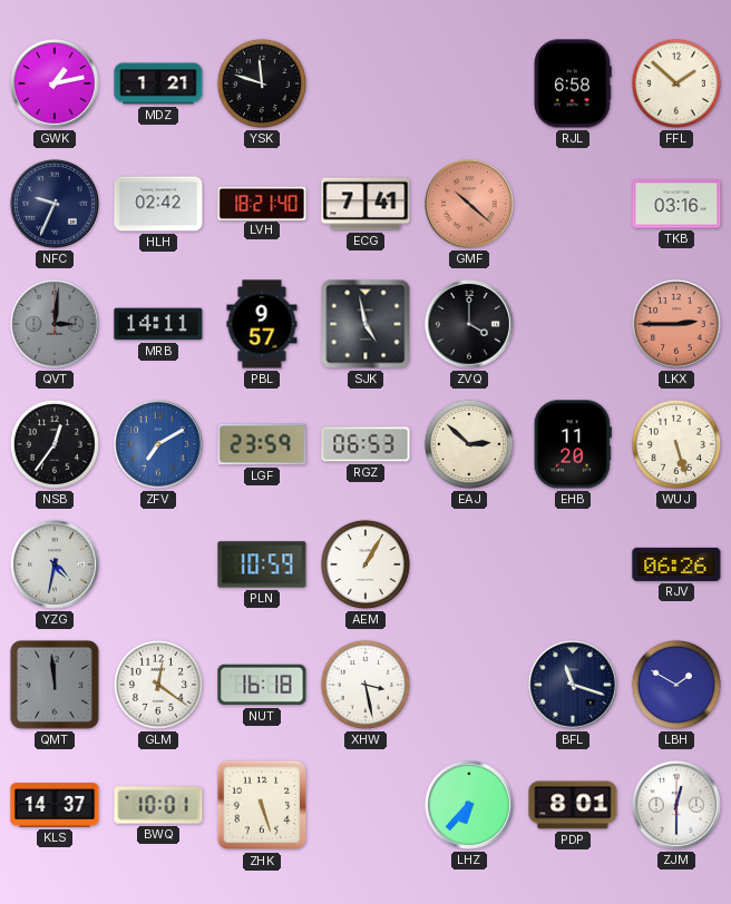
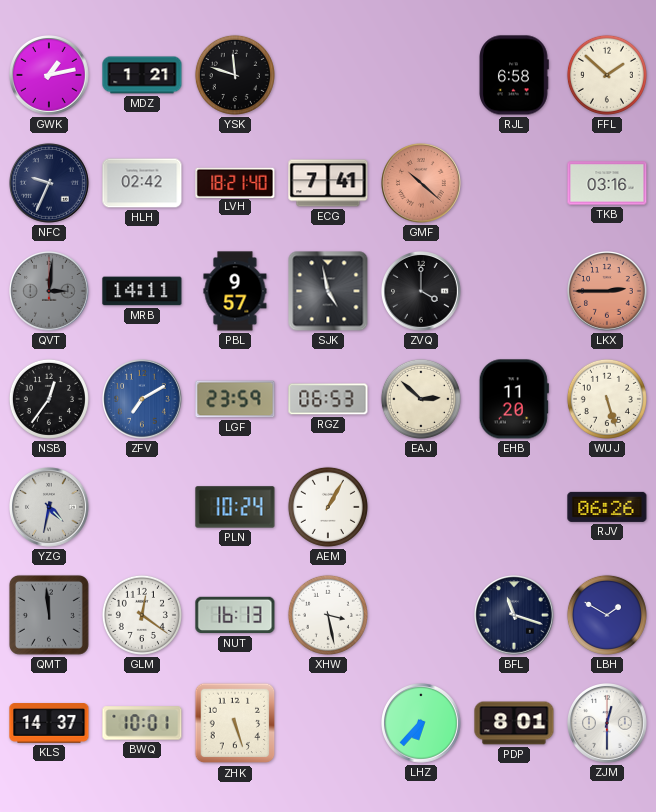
PLN: 10:59 -> 10:24 (235, 507)
NUT: 16:18 -> 16:13 (235, 615)
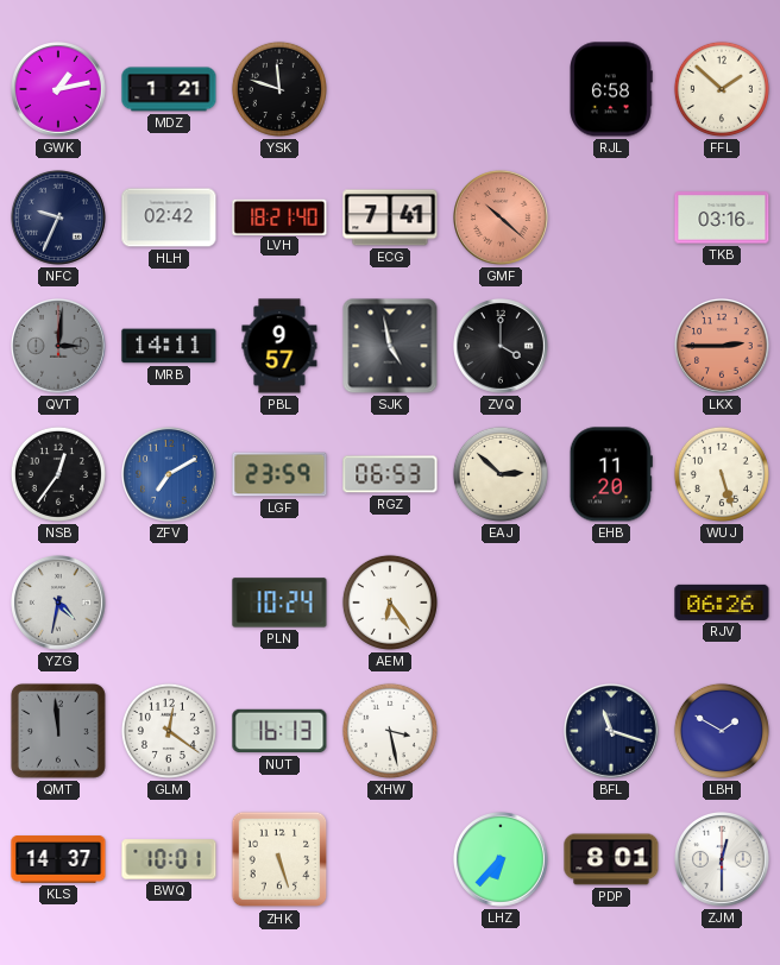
AEM: 1:05 -> 6:24 (390, 603)
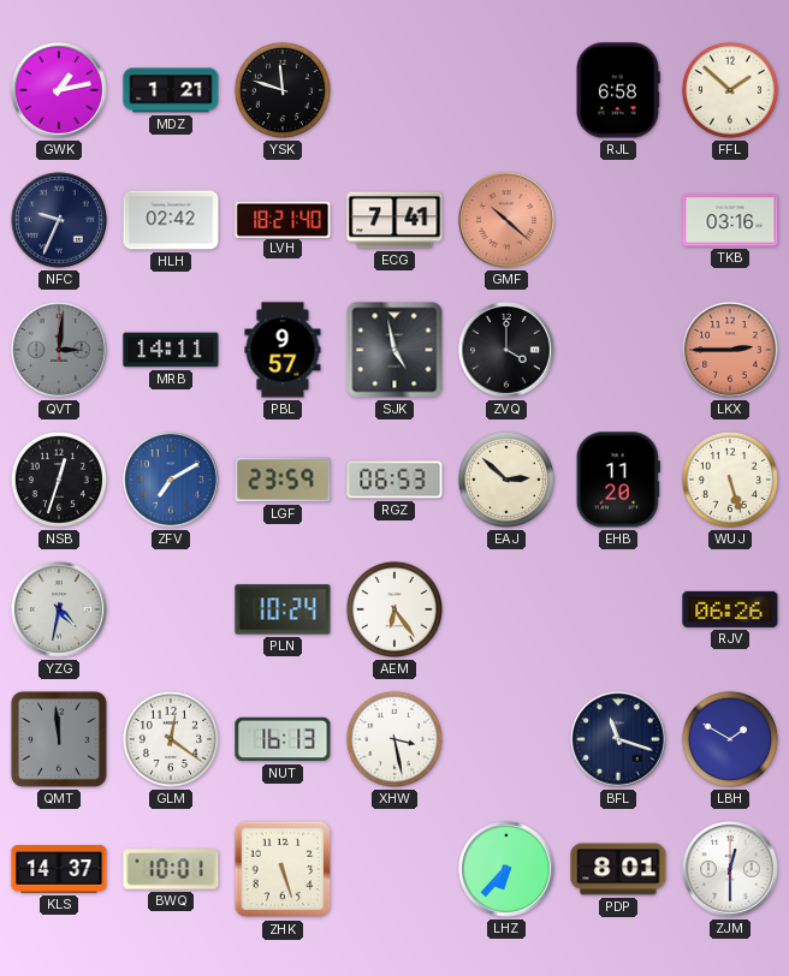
NSB: 12:36 -> 12:33 (59, 480)
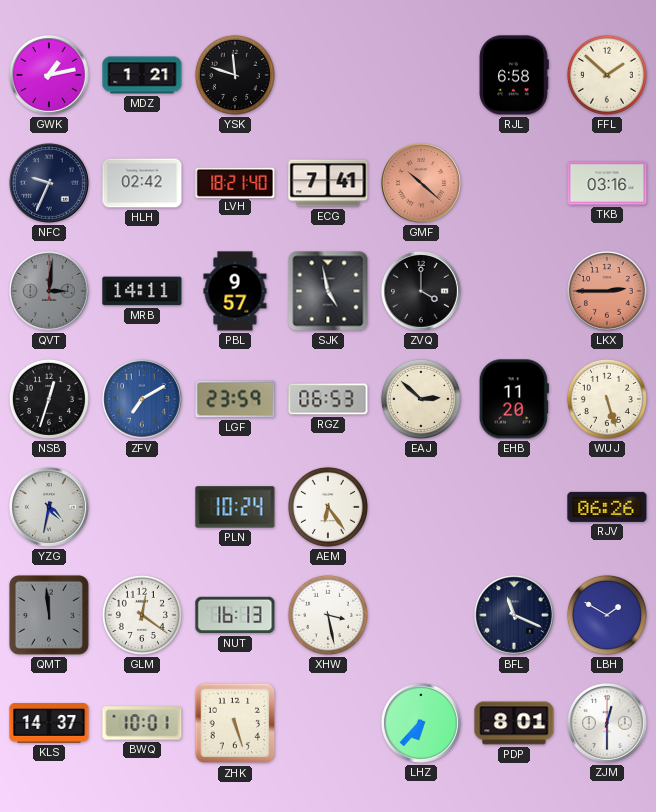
BFL: 11:18 -> 11:19 (515, 616)
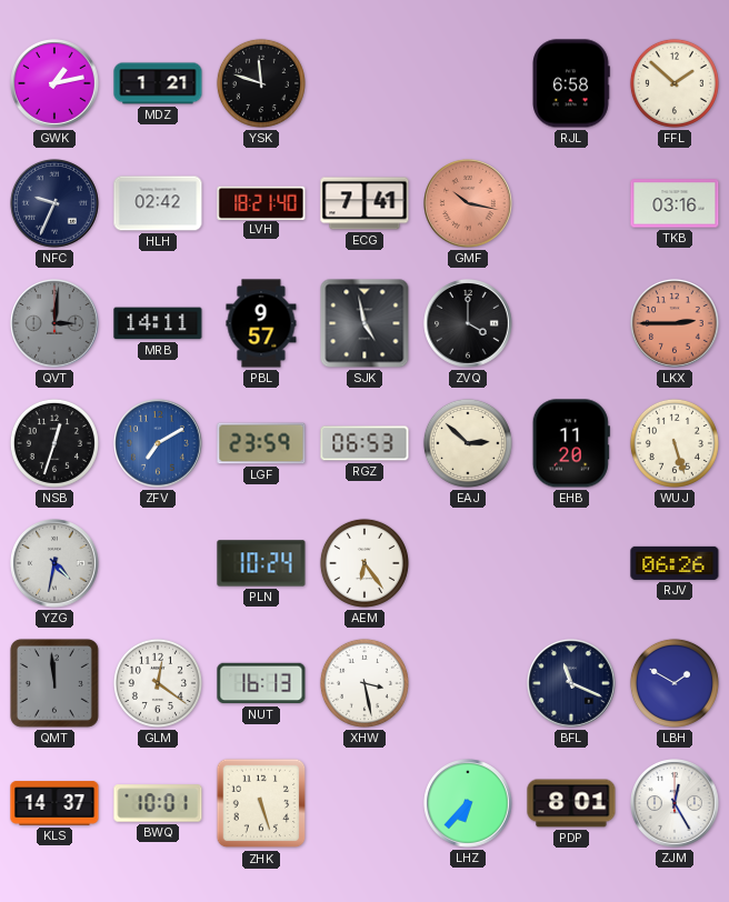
GMF: 10:22 -> 10:17 (469, 204)
ZJM: 12:30 -> 12:25 (676, 804)
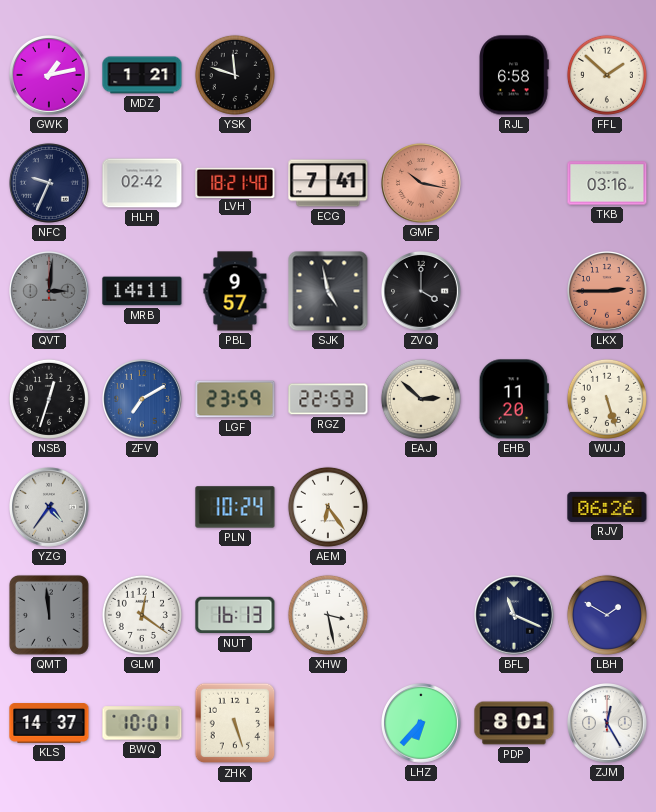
RGZ: 06:53 -> 22:53 (328, 399)
YZG: 4:32 -> 4:36 (50, 508)
